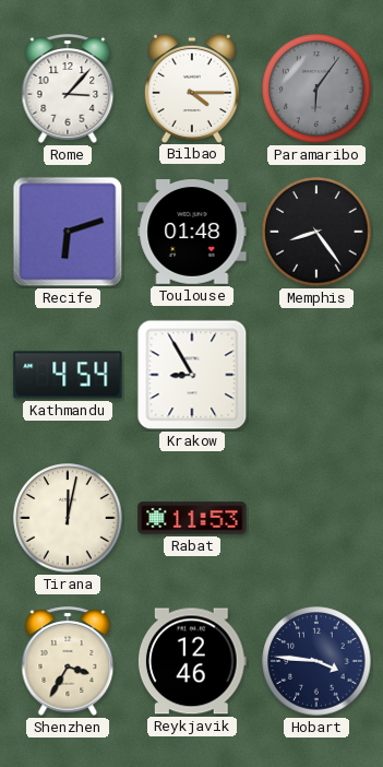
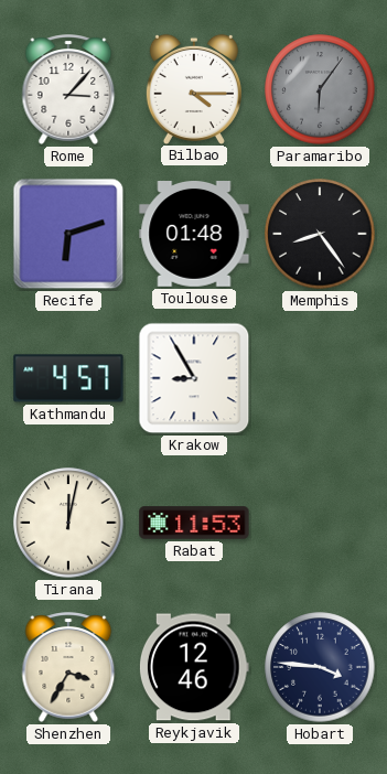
Kathmandu: 4:54 -> 4:57 (68, 378)
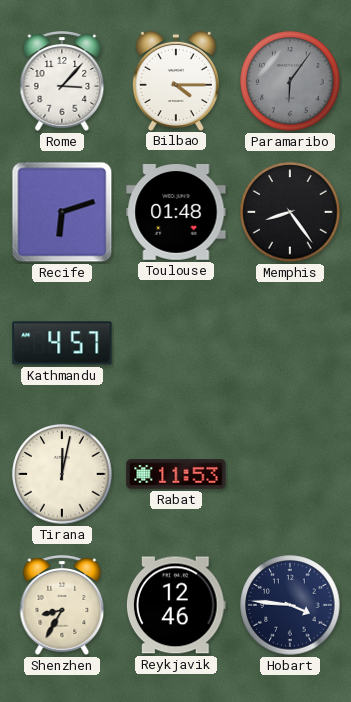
Krakow: 8:55 -> none (194, 378)
Shenzhen: 3:35 -> 8:35 (62, 605)
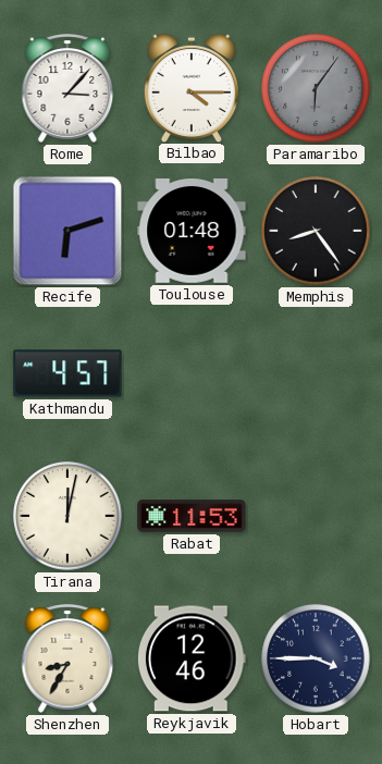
Hobart: 3:46 -> 3:45 (316, 658)
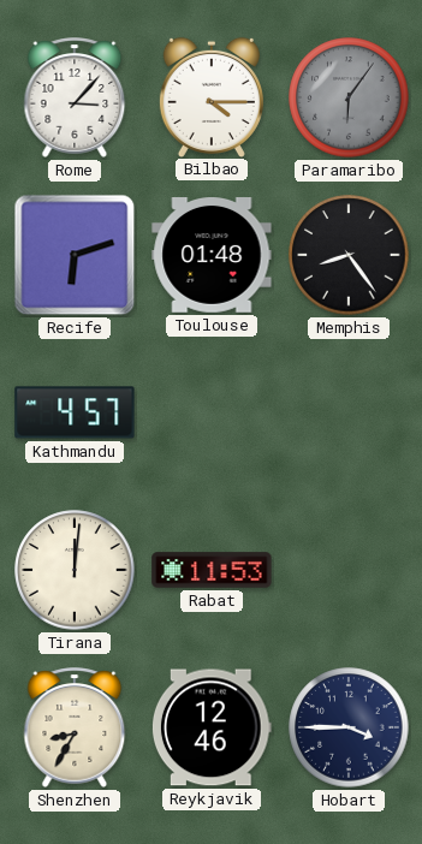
Tirana: 12:02 -> 12:01 (75, 570)
